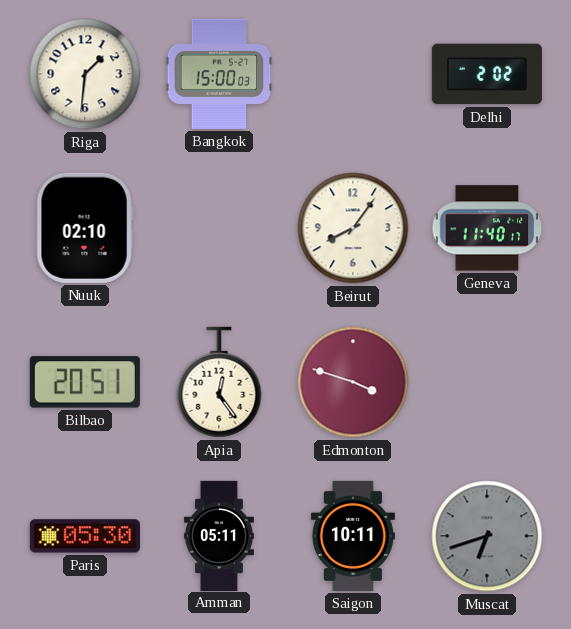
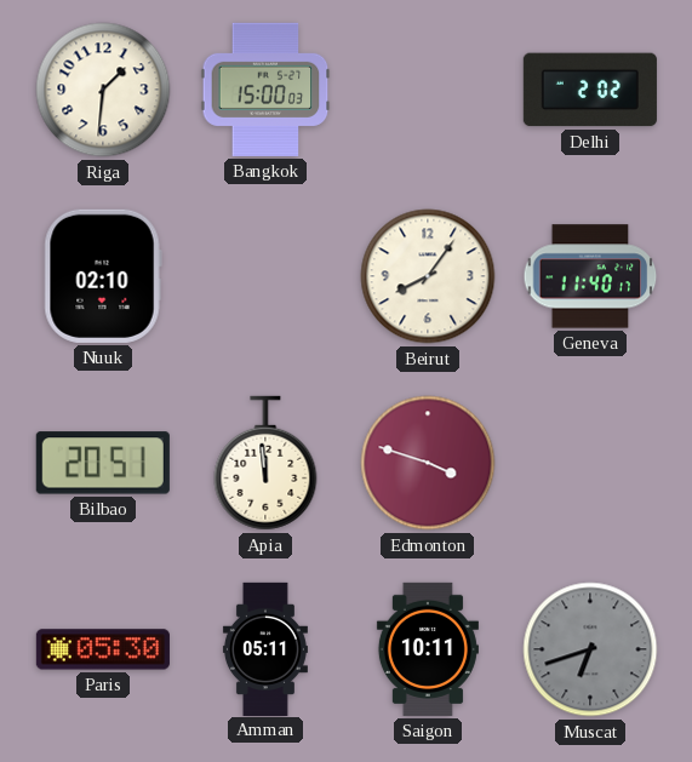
Apia: 12:24 -> 11:59 (265, 463)
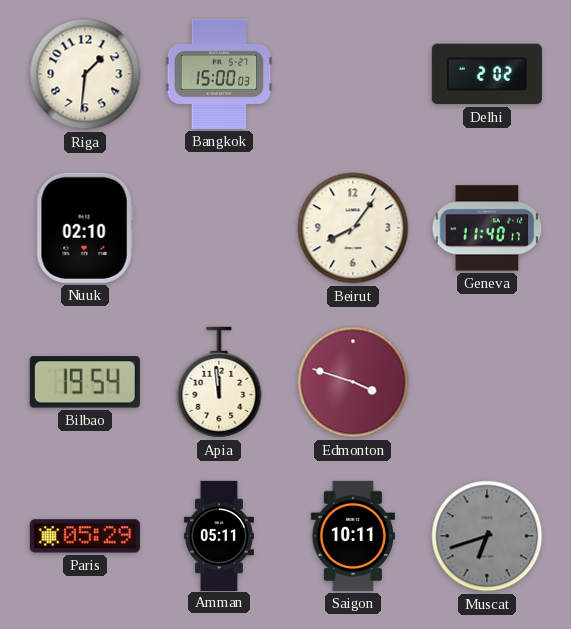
Bilbao: 20:51 -> 19:54 (85, 382)
Paris: 05:30 -> 05:29 (85, 536)
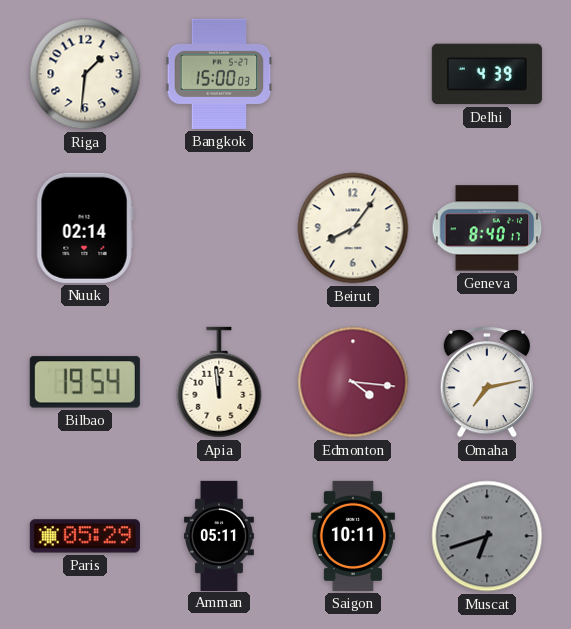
Delhi: 2:02 -> 4:39 (487, 74)
Nuuk: 02:10 -> 02:14 (85, 228)
Geneva: 11:40 -> 8:40 (487, 228)
Edmonton: 3:48 -> 4:16 (353, 382)
Omaha: none -> 7:13 (487, 382)
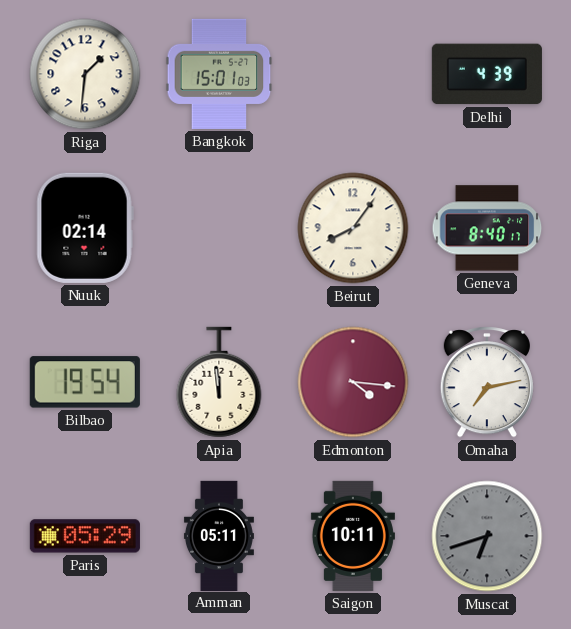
Bangkok: 15:00 -> 15:01 (219, 74)
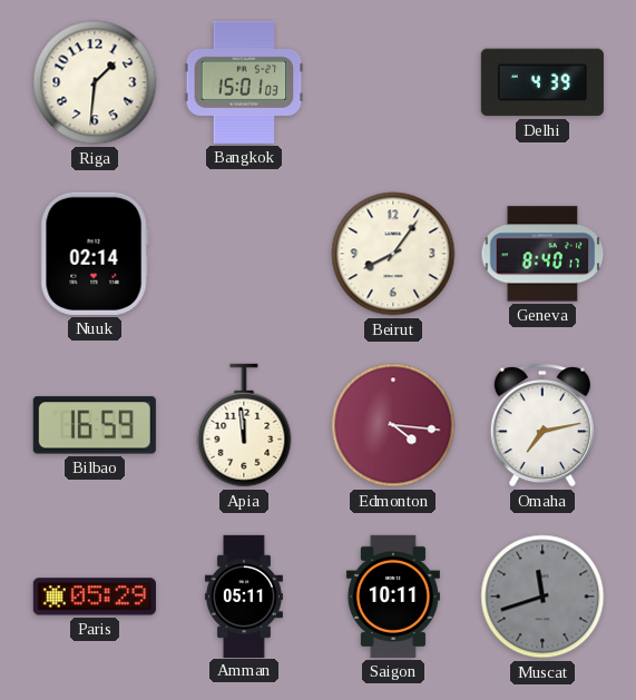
Bilbao: 19:54 -> 16:59 (95, 425)
Muscat: 6:42 -> 11:42 (542, 597)
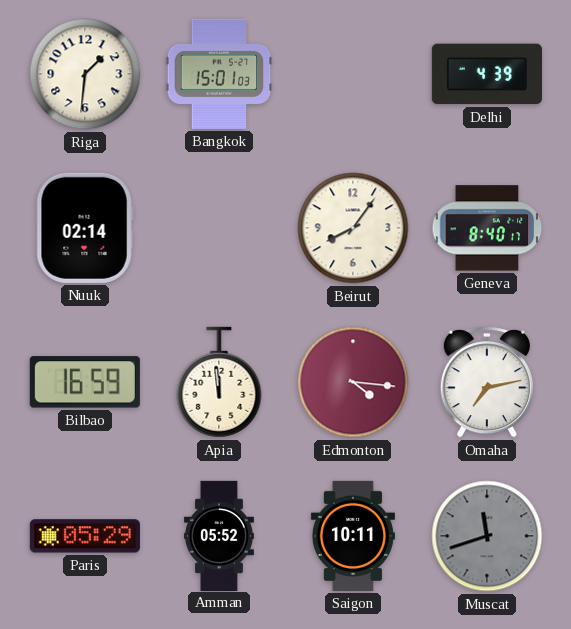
Amman: 05:11 -> 05:52 (219, 535)
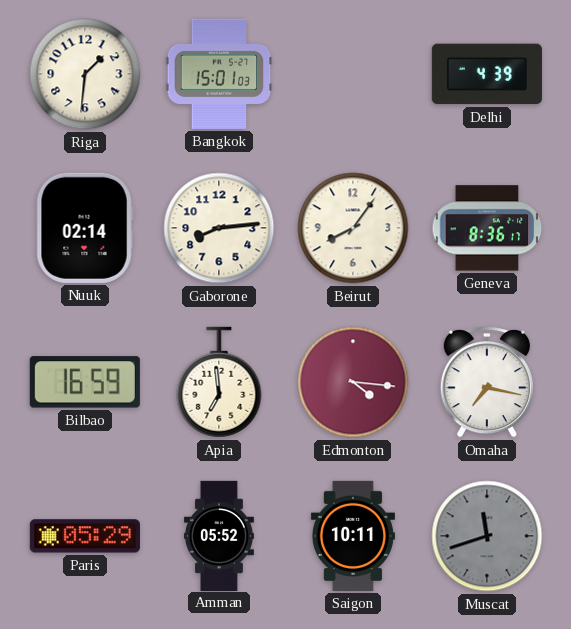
Gaborone: none -> 8:14 (219, 228)
Geneva: 8:40 -> 8:36 (487, 228)
Apia: 11:59 -> 6:59 (219, 382)
Omaha: 7:13 -> 7:17 (487, 382)
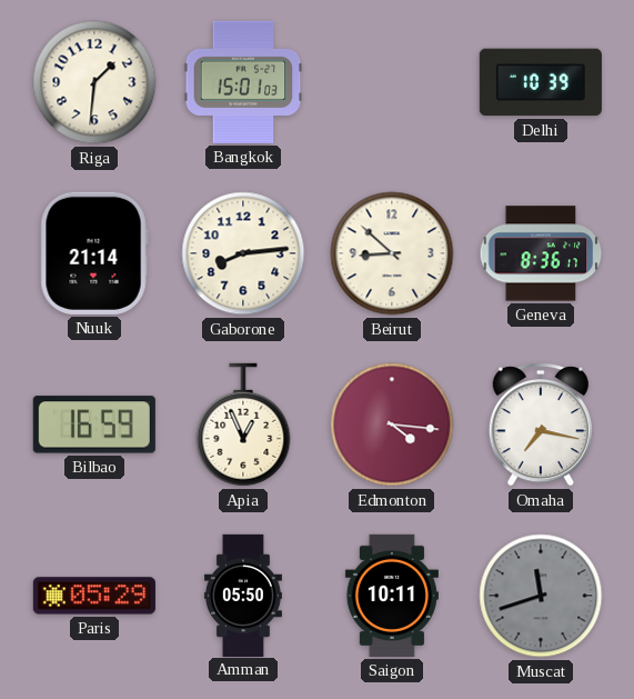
Delhi: 4:39 -> 10:39 (541, 82)
Nuuk: 02:14 -> 21:14 (94, 253)
Beirut: 8:06 -> 8:52 (392, 253)
Apia: 6:59 -> 12:56 (243, 425)
Amman: 05:52 -> 05:50 (243, 595)
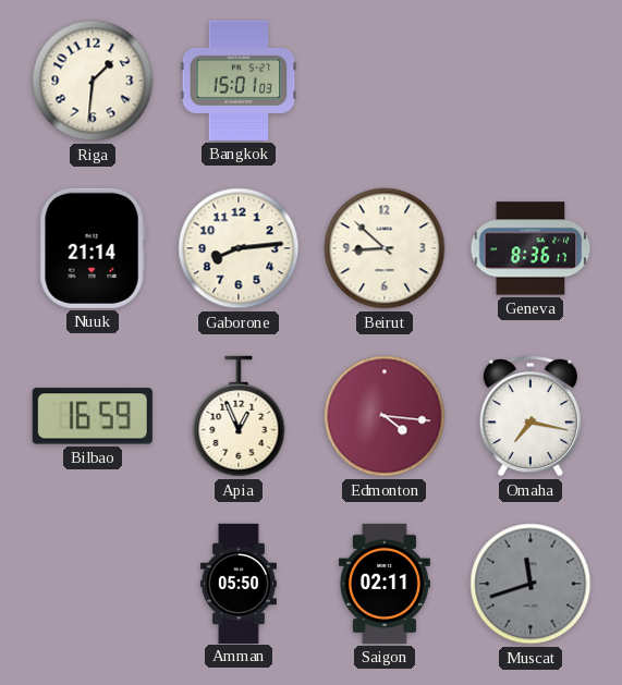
Delhi: 10:39 -> none (541, 82)
Paris: 05:29 -> none (94, 596)
Saigon: 10:11 -> 02:11 (385, 584)
